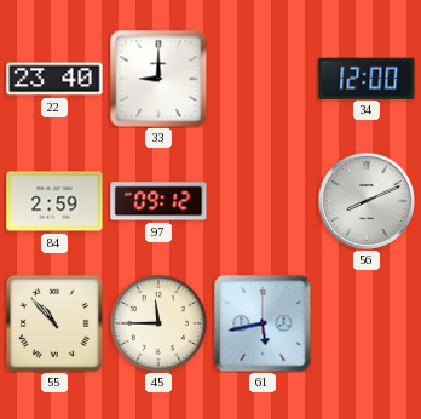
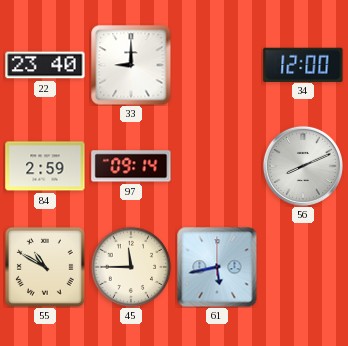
97: 09:12 -> 09:14 (131, 166)
55: 10:53 -> 10:50 (45, 267)
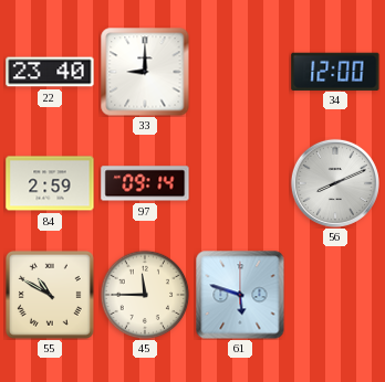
61: 5:43 -> 5:48 (240, 295)
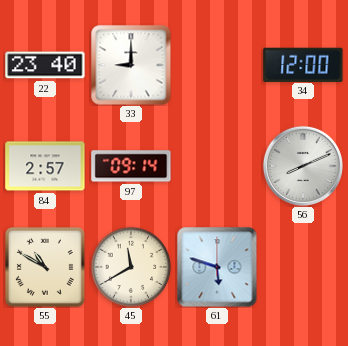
84: 2:59 -> 2:57 (45, 166)
45: 11:45 -> 11:40 (131, 267)
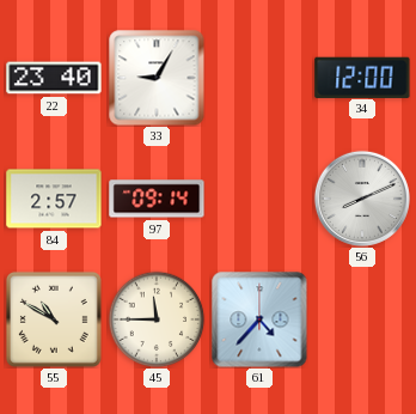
33: 9:00 -> 9:05 (157, 78)
45: 11:40 -> 11:45 (157, 319)
61: 5:48 -> 4:37 (259, 319)
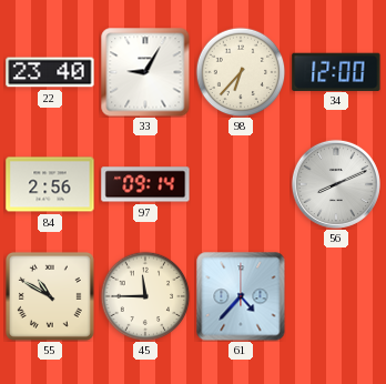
98: none -> 6:37 (241, 72)
84: 2:57 -> 2:56 (50, 184)
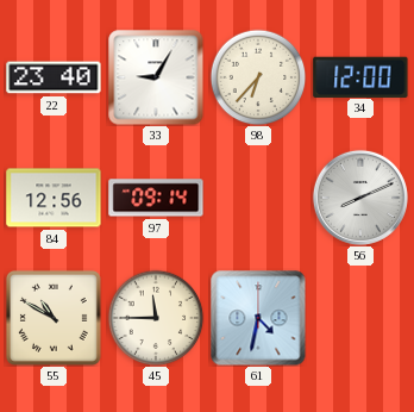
84: 2:56 -> 12:56 (54, 198)
61: 4:37 -> 4:32 (258, 318)
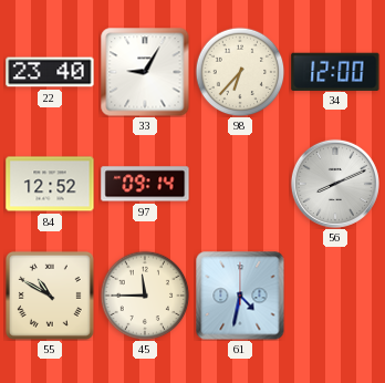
84: 12:56 -> 12:52 (50, 184)
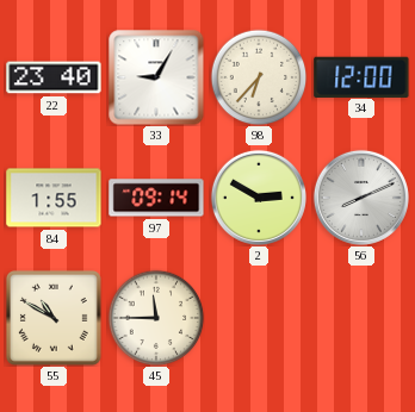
84: 12:52 -> 1:55 (54, 198)
2: none -> 2:50 (259, 198)
61: 4:32 -> none (240, 296)
